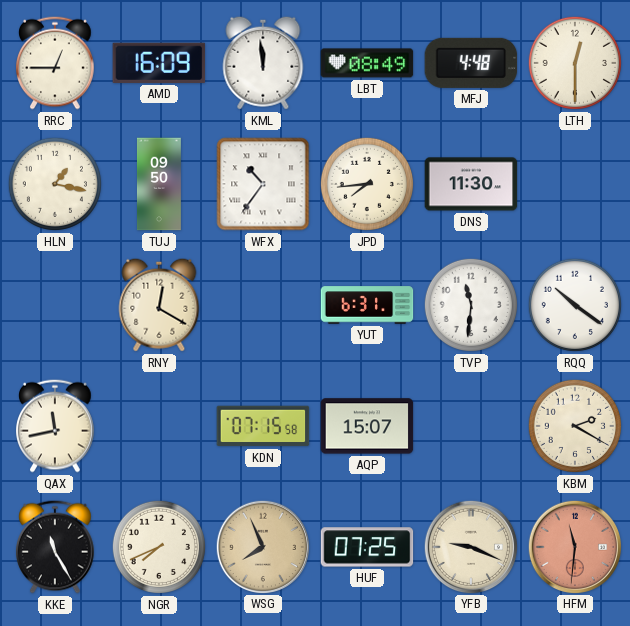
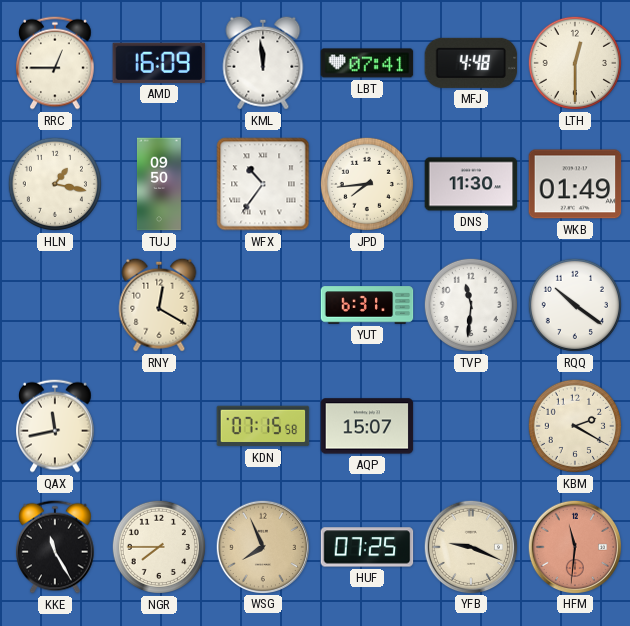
LBT: 08:49 -> 07:41 (367, 63)
WKB: none -> 01:49 (575, 184)
NGR: 7:41 -> 7:45 (159, 547)
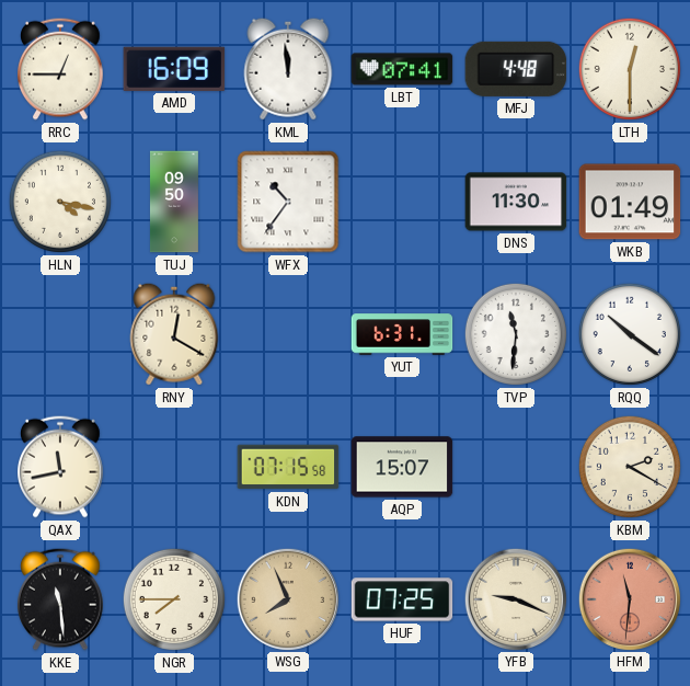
HLN: 1:17 -> 4:17 (60, 202)
JPD: 7:44 -> none (367, 184)
KKE: 11:25 -> 11:29 (61, 599)
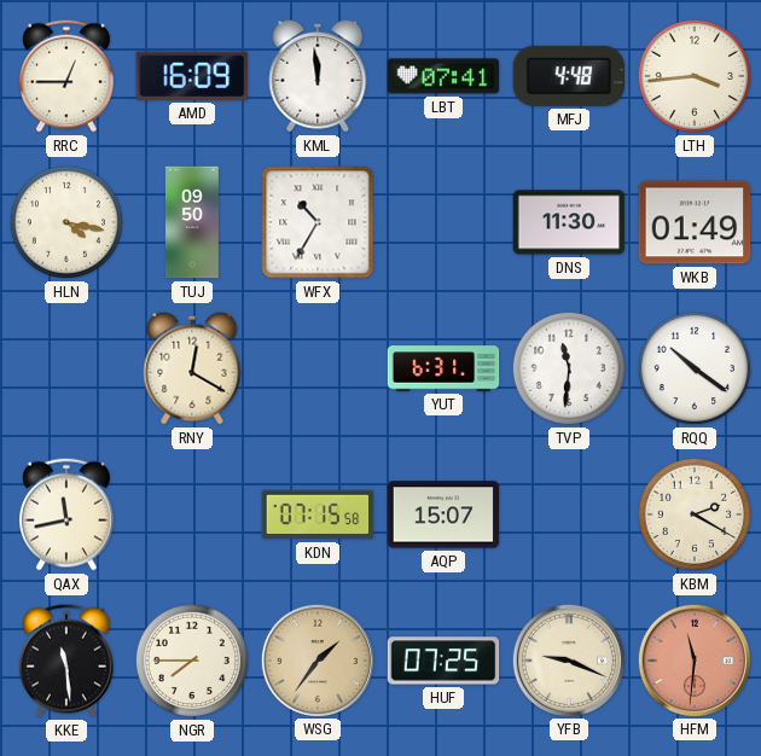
LTH: 12:30 -> 3:44 (695, 76)
WFX: 10:36 -> 10:35 (318, 222)
WSG: 7:56 -> 1:36 (316, 659)
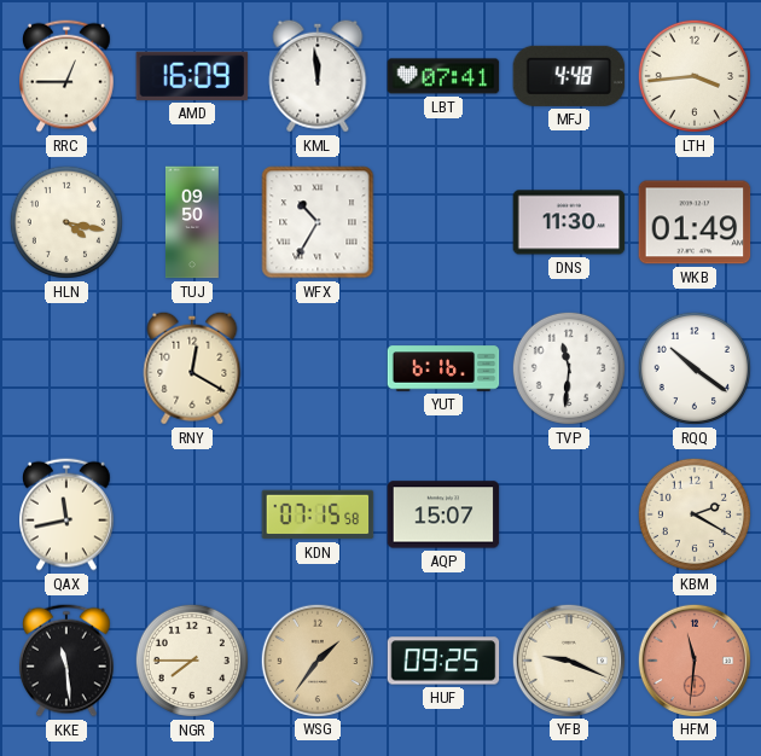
YUT: 6:31 -> 6:16 (443, 368)
HUF: 07:25 -> 09:25 (443, 661)
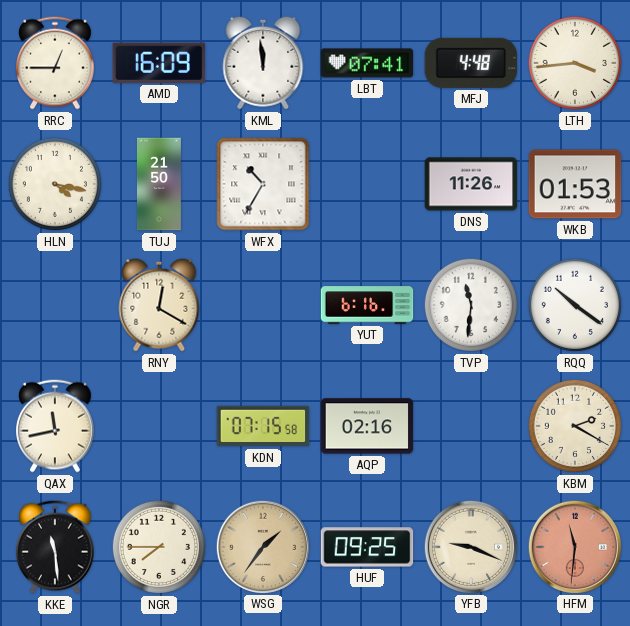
TUJ: 09:50 -> 21:50 (159, 184)
DNS: 11:30 -> 11:26 (471, 184)
WKB: 01:49 -> 01:53 (575, 184)
AQP: 15:07 -> 02:16 (367, 426)
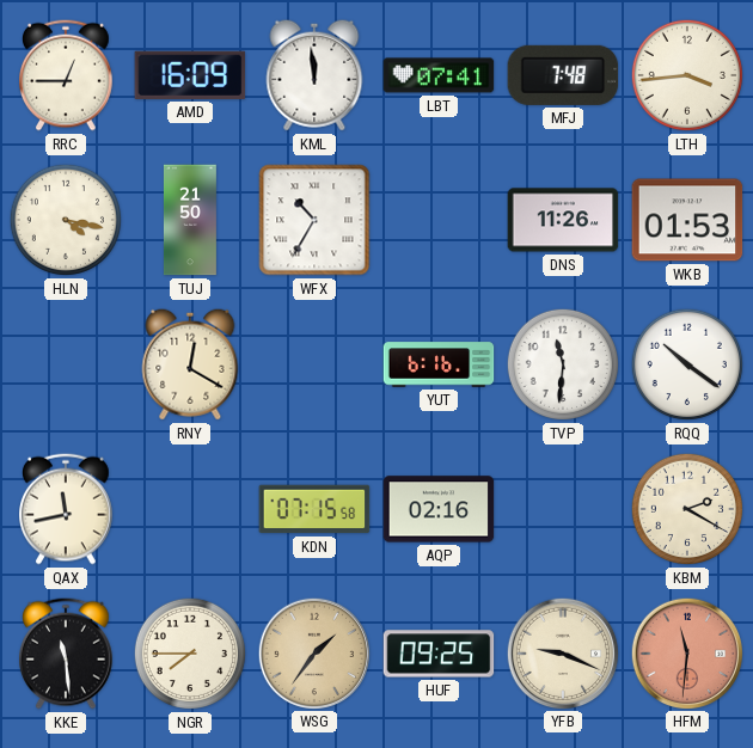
MFJ: 4:48 -> 7:48 (563, 75)
